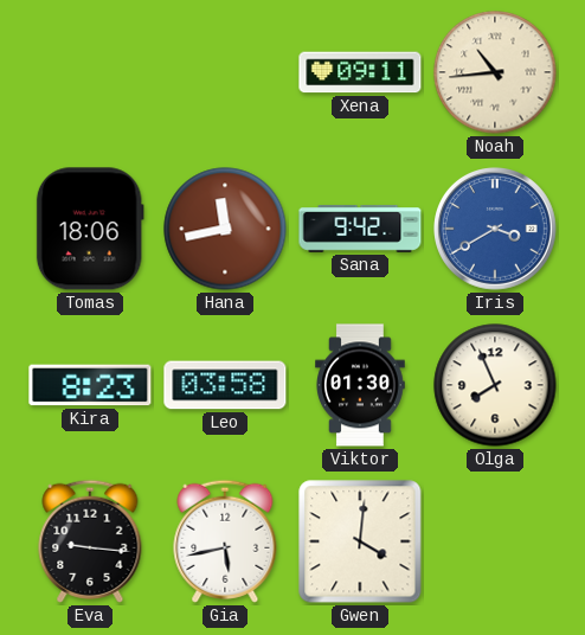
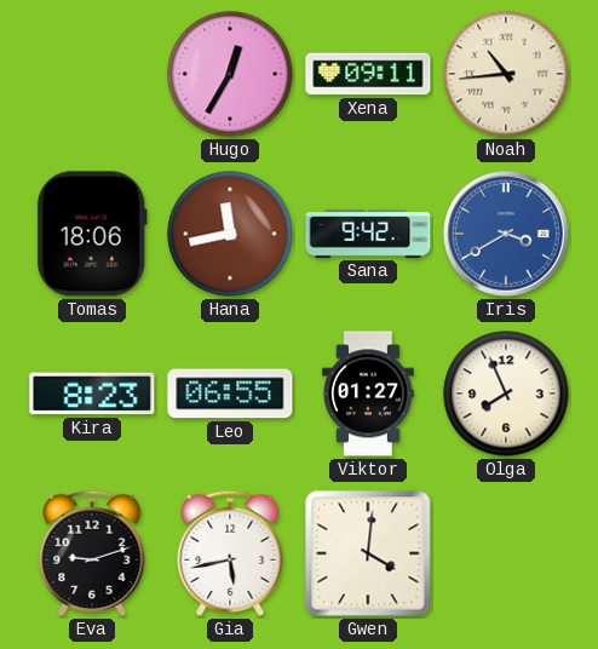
Hugo: none -> 12:35 (230, 74)
Leo: 03:58 -> 06:55 (230, 394)
Viktor: 01:30 -> 01:27 (368, 394)
Eva: 9:16 -> 9:12 (92, 553)
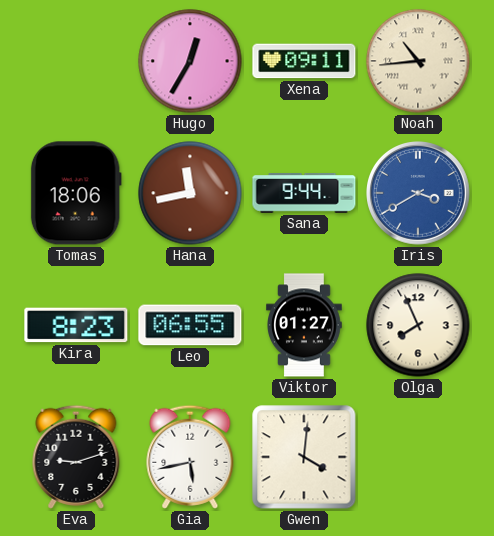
Sana: 9:42 -> 9:44 (304, 194)
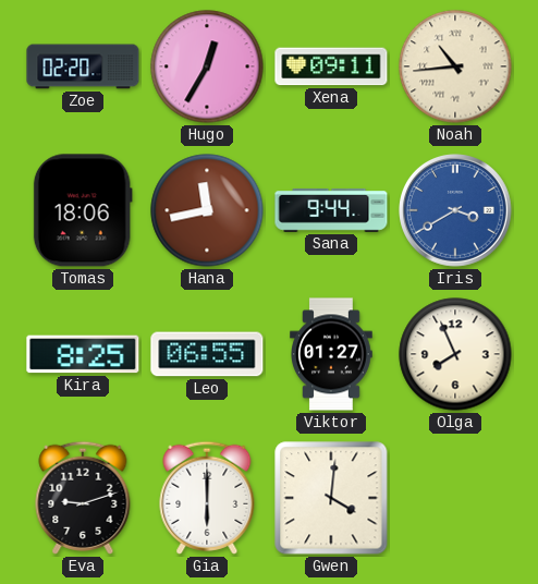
Zoe: none -> 02:20 (83, 66)
Kira: 8:23 -> 8:25 (83, 354)
Gia: 5:43 -> 6:00 (207, 498)
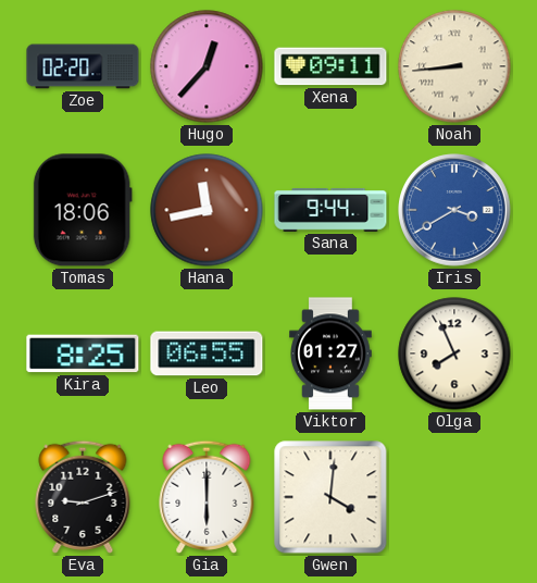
Hugo: 12:35 -> 12:37 (207, 66)
Noah: 10:44 -> 8:44 (454, 66)
